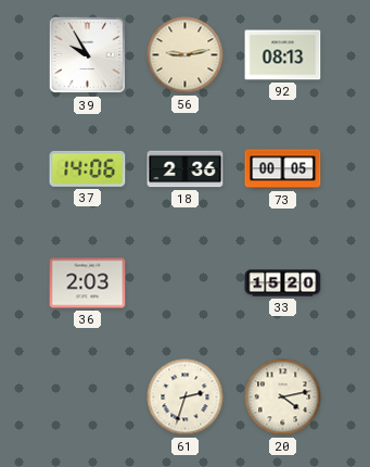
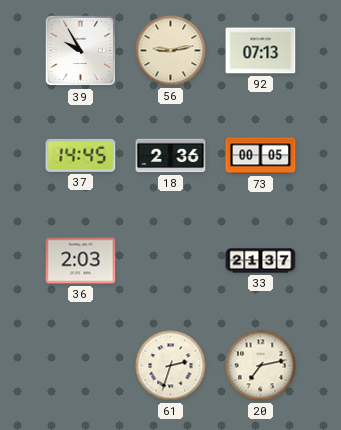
92: 08:13 -> 07:13 (261, 51)
37: 14:06 -> 14:45 (81, 155)
33: 15:20 -> 21:37 (261, 261)
20: 4:13 -> 7:13 (261, 366)
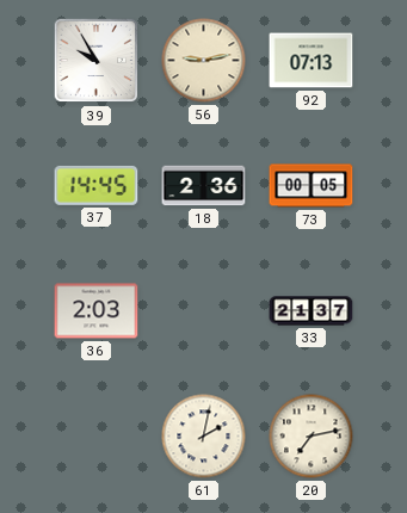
61: 2:33 -> 2:02 (204, 437)
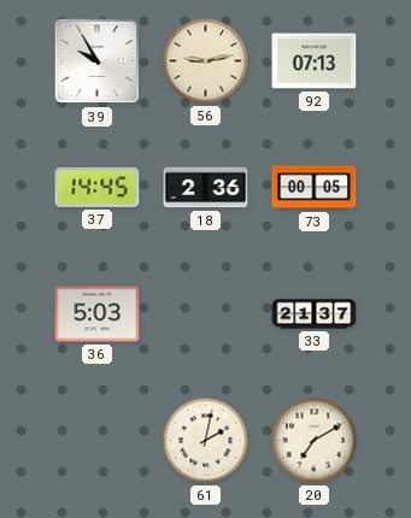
36: 2:03 -> 5:03 (98, 314)
20: 7:13 -> 7:10 (315, 441)
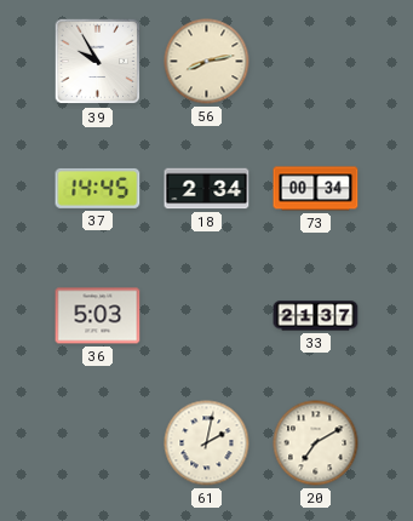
56: 9:13 -> 8:13 (207, 62)
92: 07:13 -> none (315, 61)
18: 2:36 -> 2:34 (207, 189)
73: 00:05 -> 00:34 (316, 189)
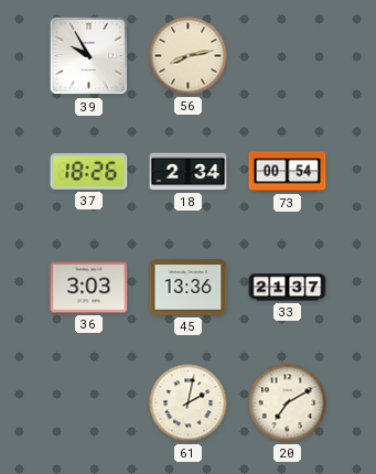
37: 14:45 -> 18:26 (89, 171)
73: 00:34 -> 00:54 (288, 172)
36: 5:03 -> 3:03 (89, 288)
45: none -> 13:36 (189, 288)
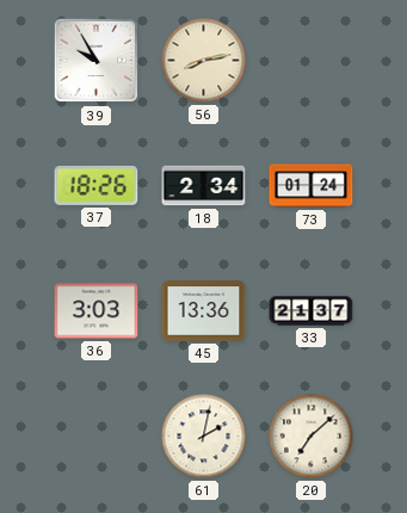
73: 00:54 -> 01:24 (312, 186)
20: 7:10 -> 7:08 (312, 437)
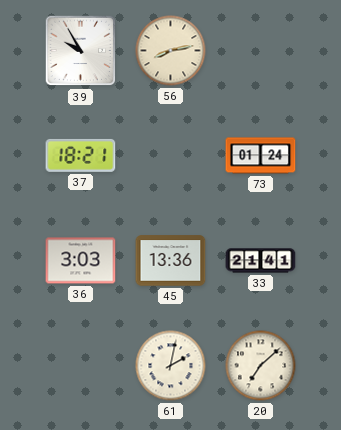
37: 18:26 -> 18:21 (81, 155)
18: 2:34 -> none (204, 186)
33: 21:37 -> 21:41 (261, 261)
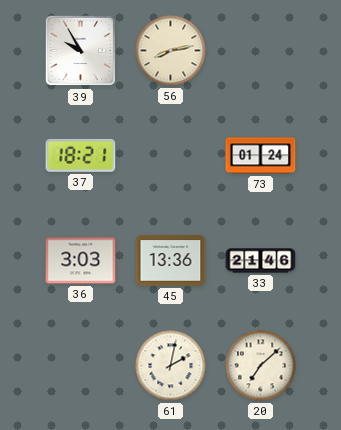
33: 21:41 -> 21:46 (261, 261)
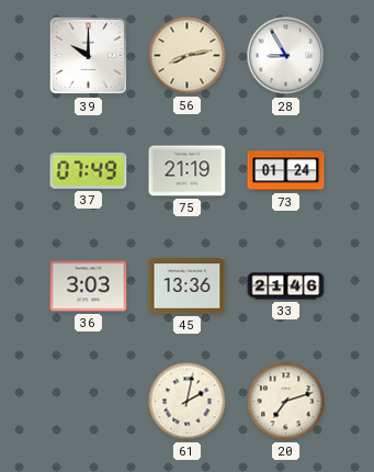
39: 9:55 -> 10:00 (89, 56)
28: none -> 8:55 (286, 56)
37: 18:21 -> 07:49 (89, 170)
75: none -> 21:19 (188, 171)
20: 7:08 -> 7:12 (286, 402)
